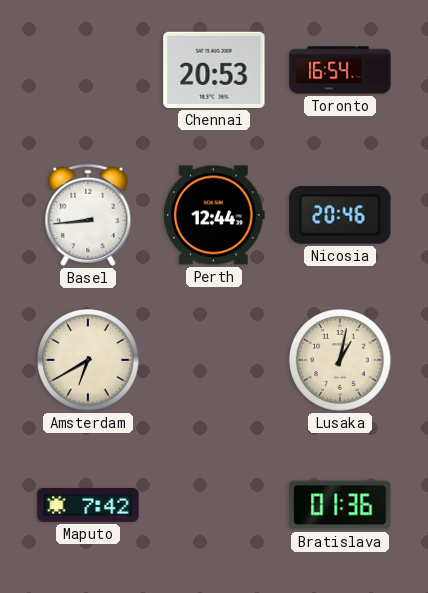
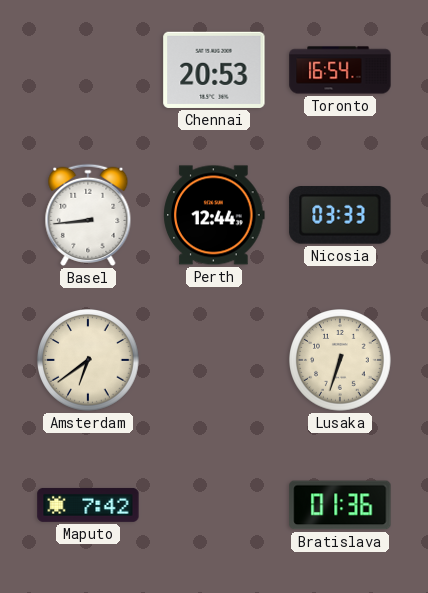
Nicosia: 20:46 -> 03:33 (340, 216)
Amsterdam: 6:40 -> 6:39 (89, 361)
Lusaka: 1:02 -> 6:33 (341, 361)
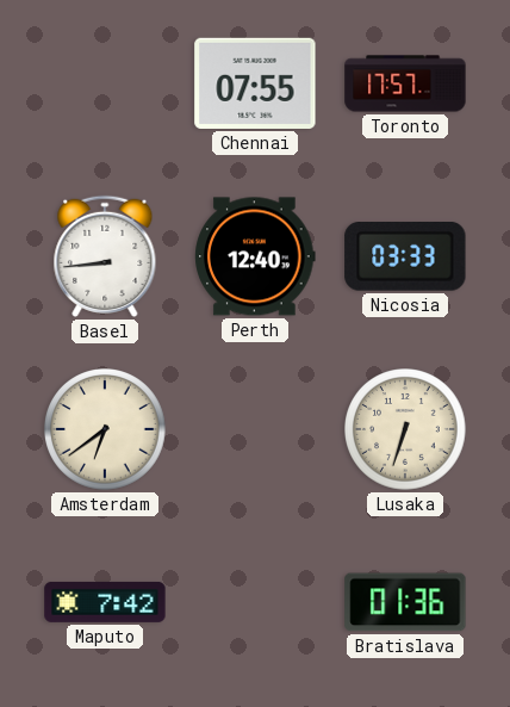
Chennai: 20:53 -> 07:55 (255, 83)
Toronto: 16:54 -> 17:57 (405, 83)
Perth: 12:44 -> 12:40 (255, 256)
